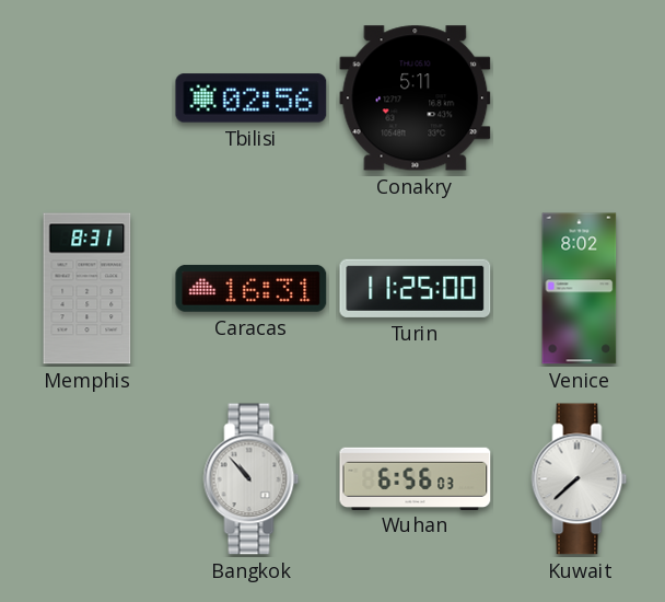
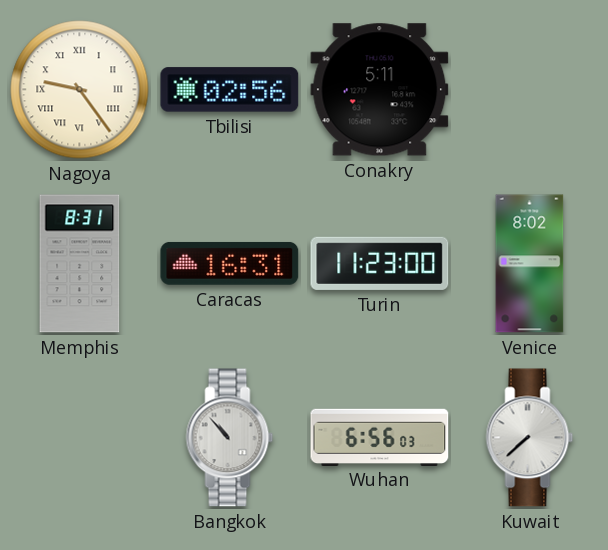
Nagoya: none -> 9:24 (80, 90)
Turin: 11:25 -> 11:23 (380, 263)
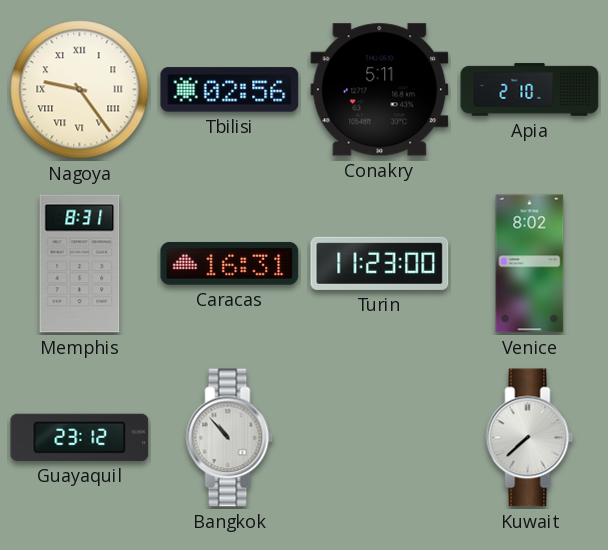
Apia: none -> 2:10 (530, 90)
Guayaquil: none -> 23:12 (80, 437)
Wuhan: 6:56 -> none (380, 437)
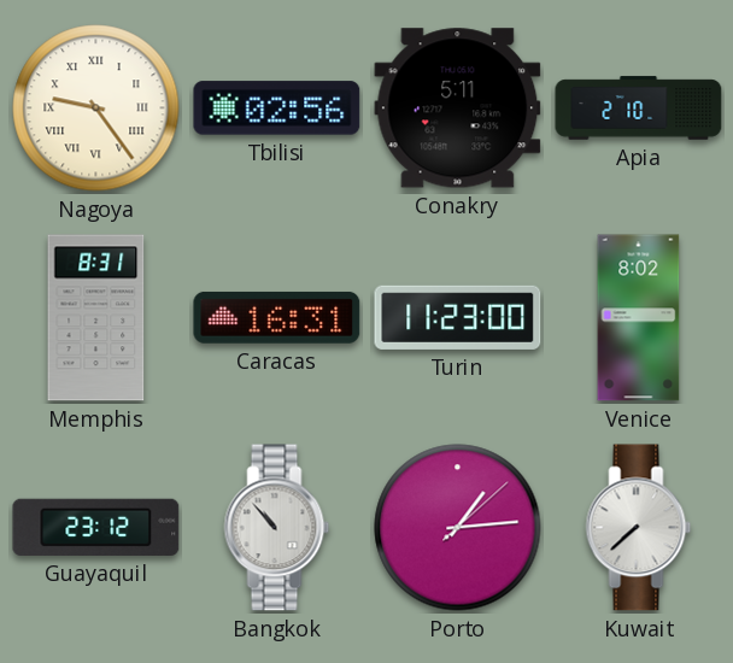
Porto: none -> 1:14 (458, 528)
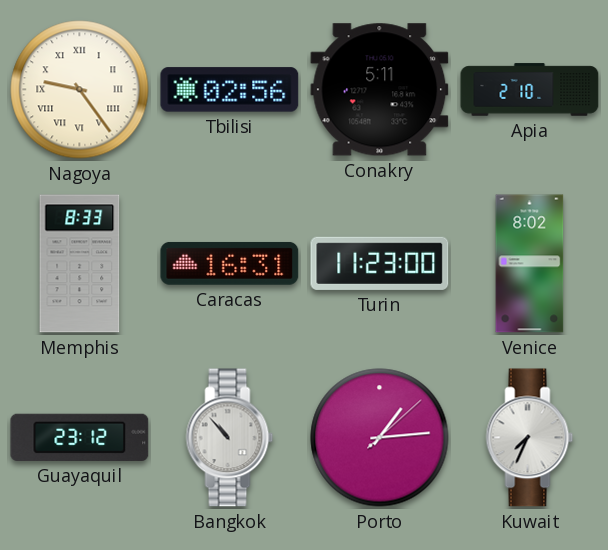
Memphis: 8:31 -> 8:33 (80, 264)
Kuwait: 7:38 -> 7:34 (530, 438)
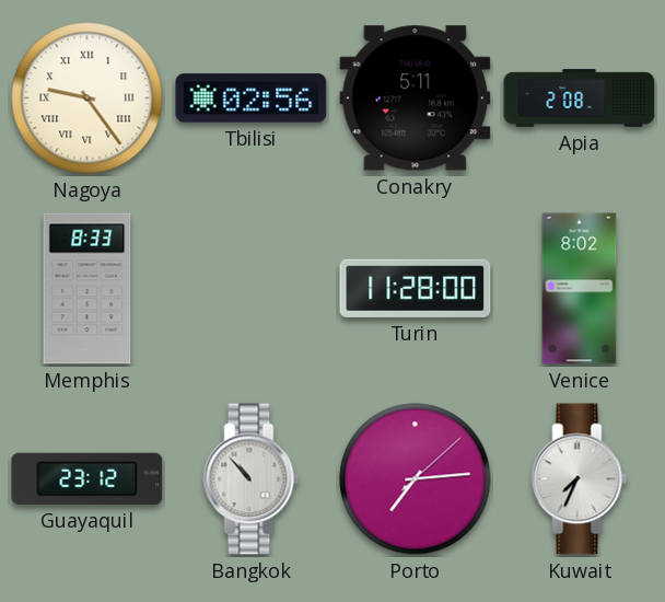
Apia: 2:10 -> 2:08 (580, 99)
Caracas: 16:31 -> none (230, 263)
Turin: 11:23 -> 11:28 (416, 288)
Porto: 1:14 -> 7:14 (416, 479)
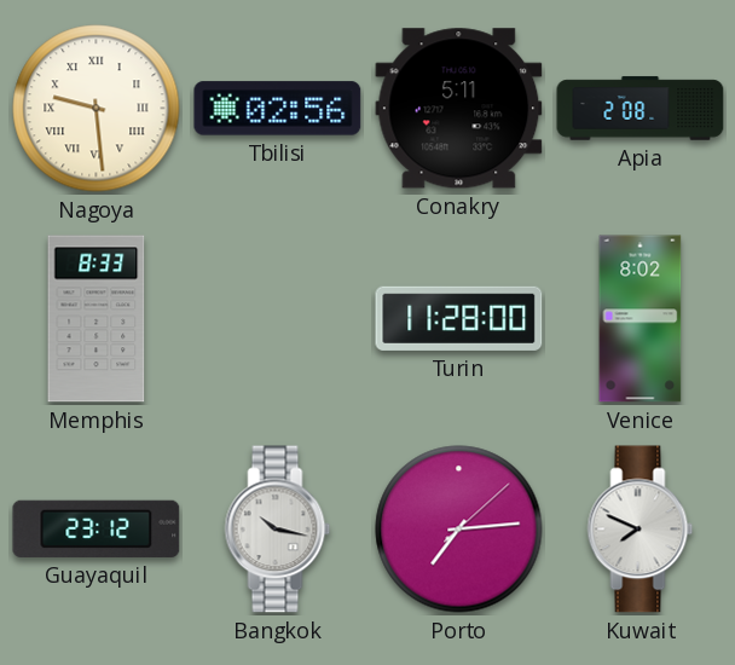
Nagoya: 9:24 -> 9:29 (97, 109)
Bangkok: 10:53 -> 10:17 (278, 530)
Kuwait: 7:34 -> 7:49 (641, 530)
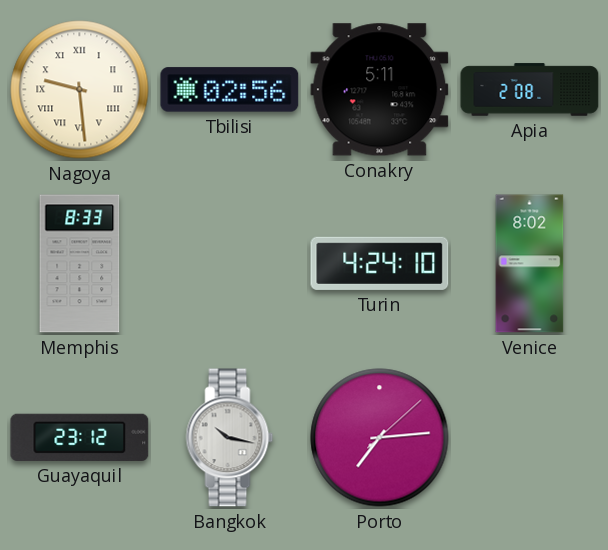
Turin: 11:28 -> 4:24 (380, 263)
Kuwait: 7:49 -> none (641, 530)
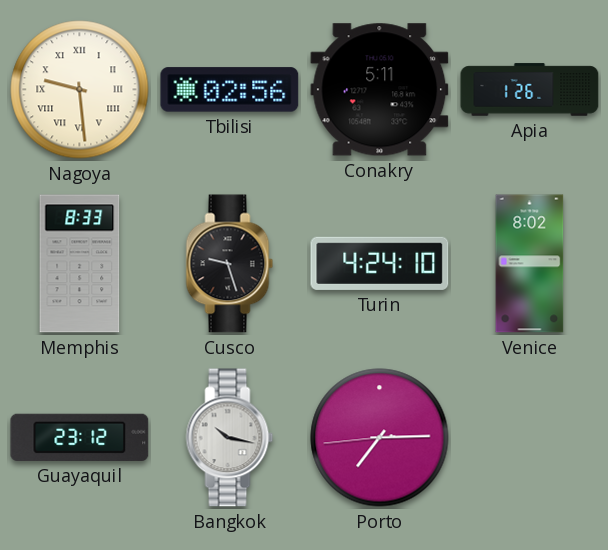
Apia: 2:08 -> 1:26 (530, 90)
Cusco: none -> 9:27 (230, 264)
Porto: 7:14:08 -> 7:14:44 (380, 438)
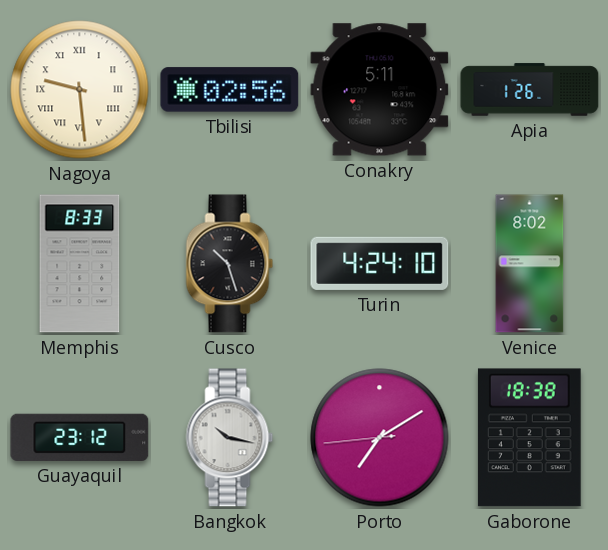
Cusco: 9:27 -> 10:27 (230, 264)
Porto: 7:14 -> 7:09 (380, 438)
Gaborone: none -> 18:38 (529, 438)
